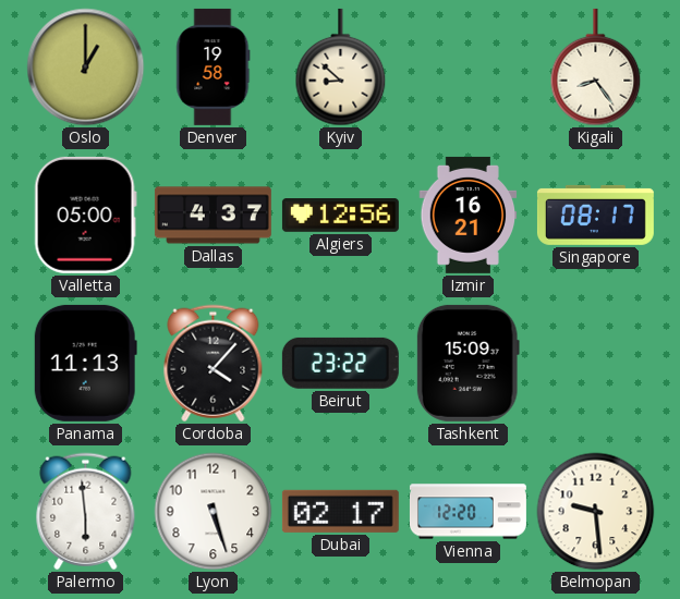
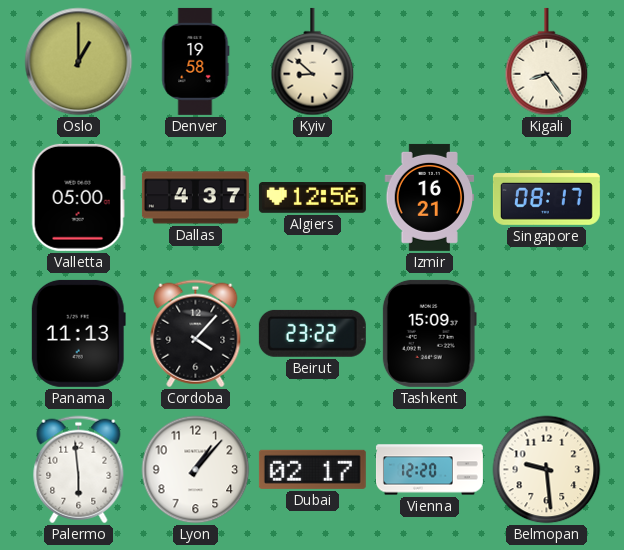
Lyon: 5:27 -> 1:07 (196, 470)
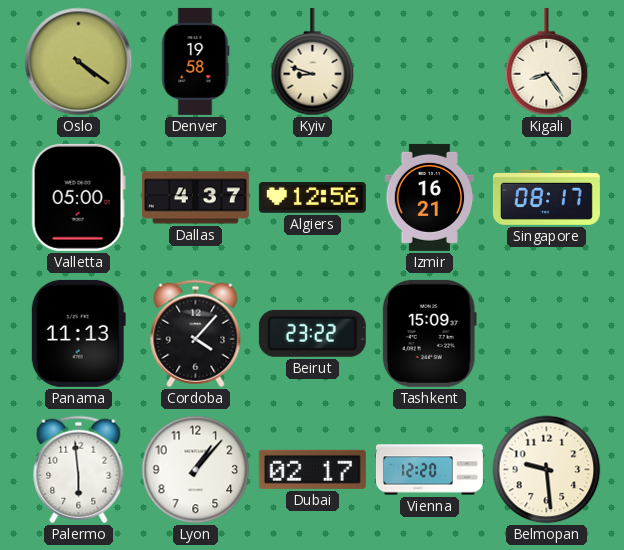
Oslo: 1:00 -> 4:21 (79, 62)
Kyiv: 8:52 -> 8:48 (313, 62)
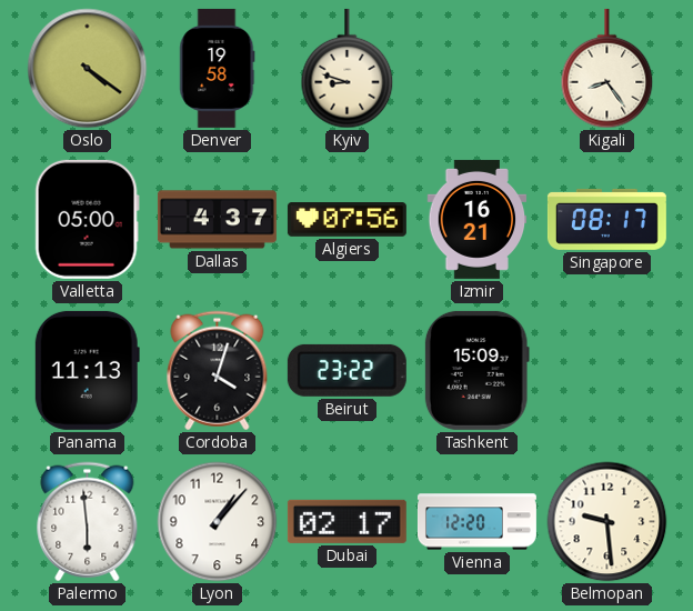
Algiers: 12:56 -> 07:56 (346, 220)
Cordoba: 4:07 -> 4:03 (218, 371)
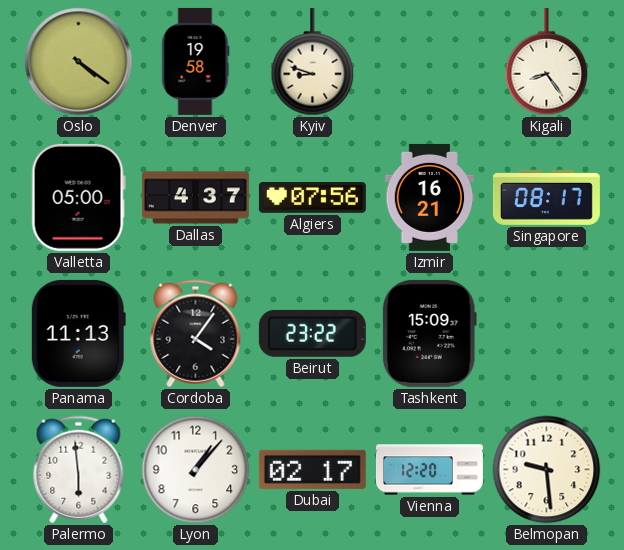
Cordoba: 4:03 -> 4:06 (196, 334)
